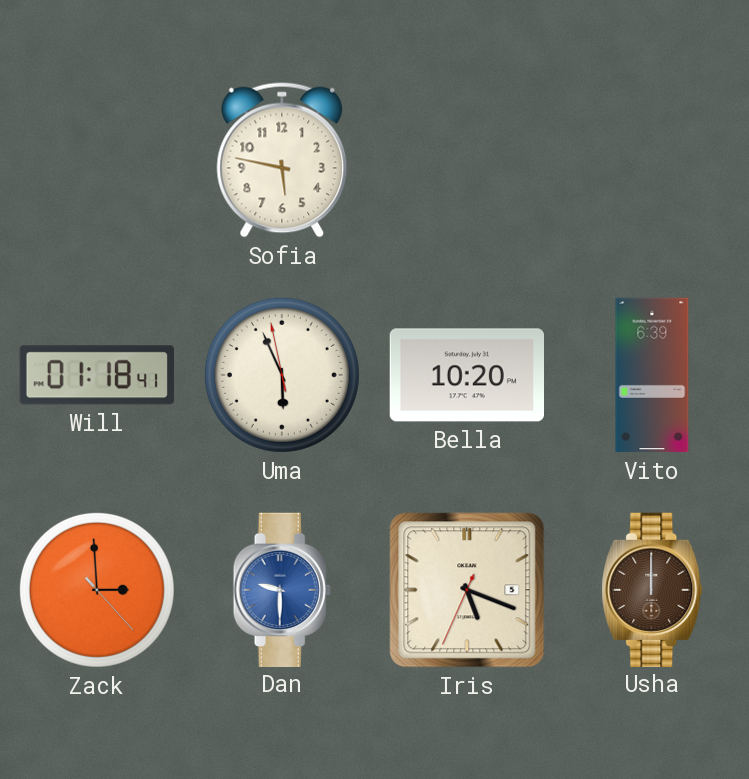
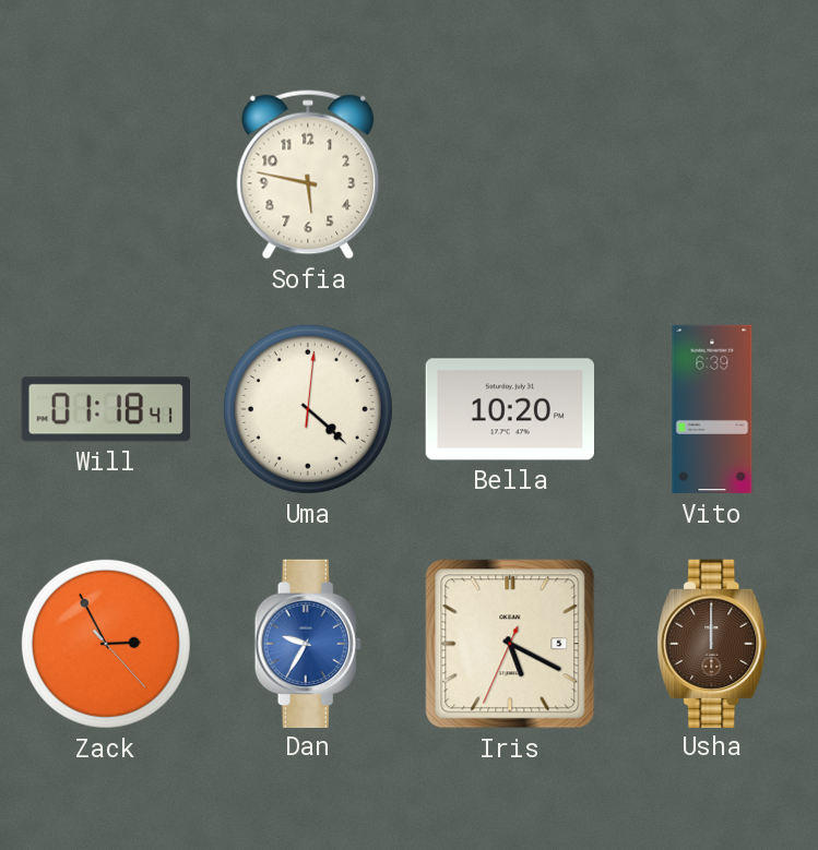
Uma: 5:55 -> 4:22 (308, 409)
Zack: 2:59 -> 2:55 (106, 644)
Dan: 9:30 -> 9:35 (308, 643)
Iris: 5:18 -> 5:19 (510, 644)
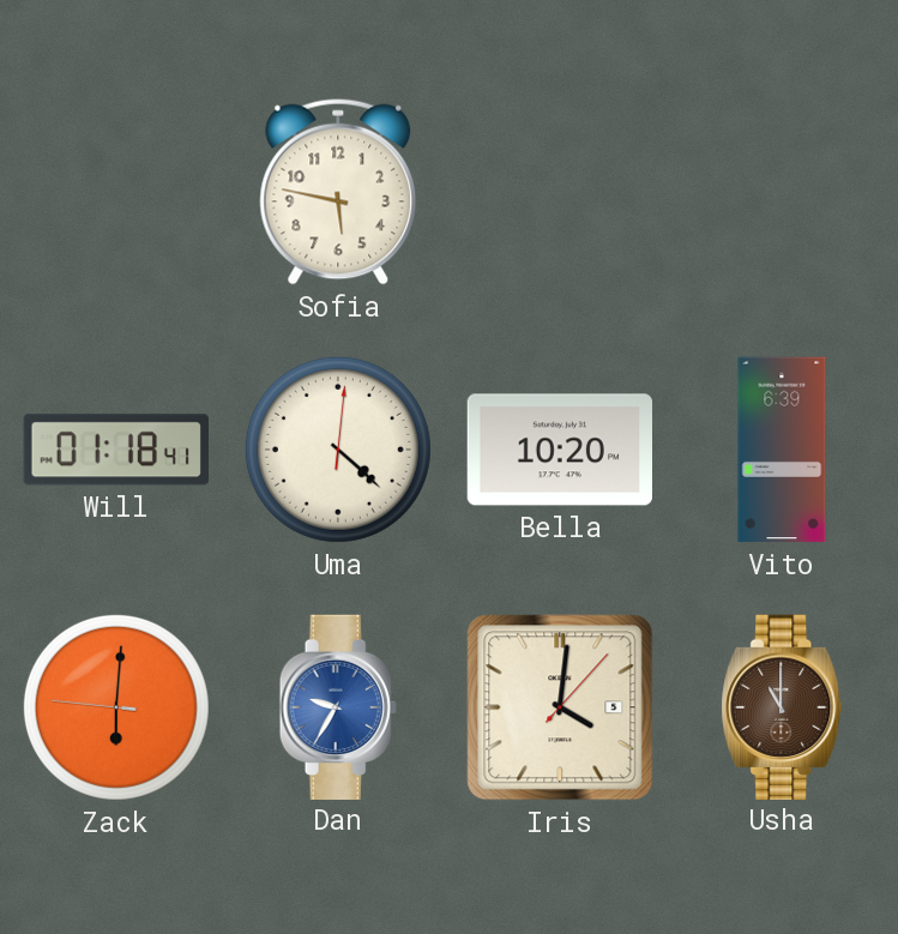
Zack: 2:55 -> 6:00 (116, 707)
Iris: 5:19 -> 4:01 (560, 707)
Usha: 12:00 -> 11:00 (782, 706)
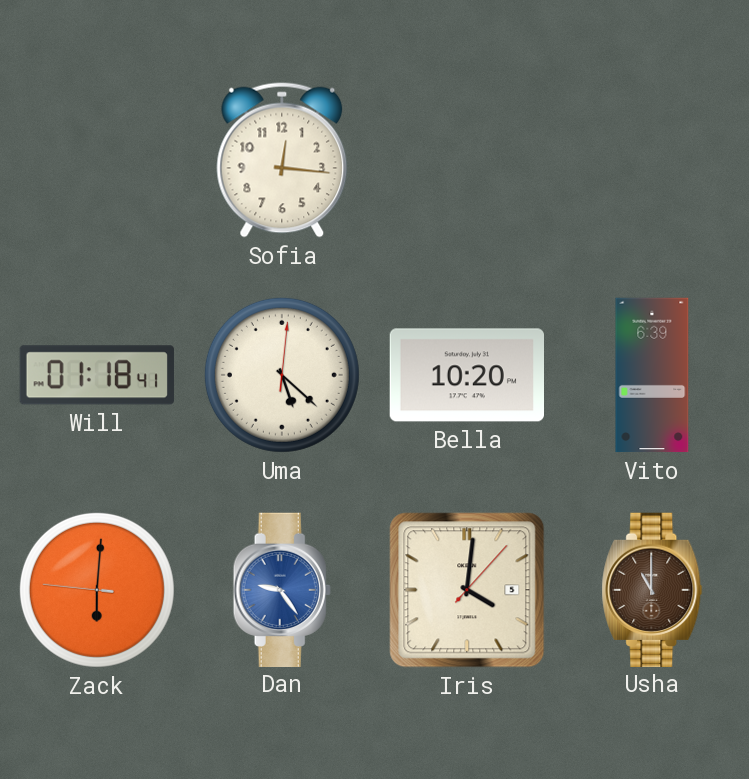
Sofia: 5:47 -> 12:16 (282, 160)
Uma: 4:22 -> 5:22 (282, 375)
Dan: 9:35 -> 9:24 (282, 589)
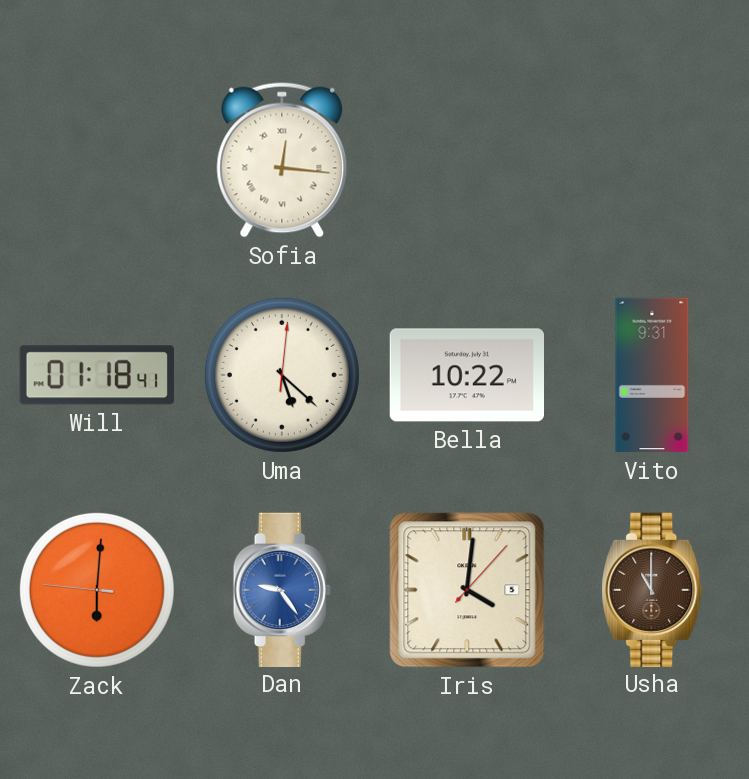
Sofia numerals: Arabic -> Roman (282, 160)
Bella: 10:20 -> 10:22 (466, 375)
Vito: 6:39 -> 9:31 (652, 375)
